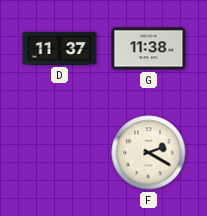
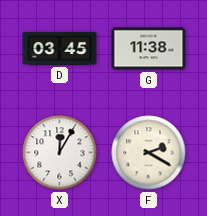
D: 11:37 -> 03:45 (60, 48)
X: none -> 12:05 (60, 153)
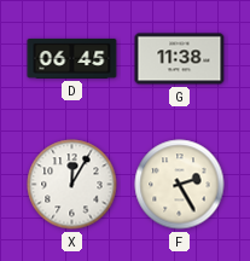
D: 03:45 -> 06:45 (72, 58)
F: 2:20 -> 2:25 (180, 185)
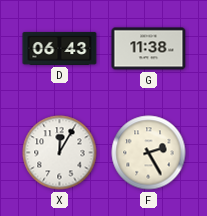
D: 06:45 -> 06:43 (60, 48)
